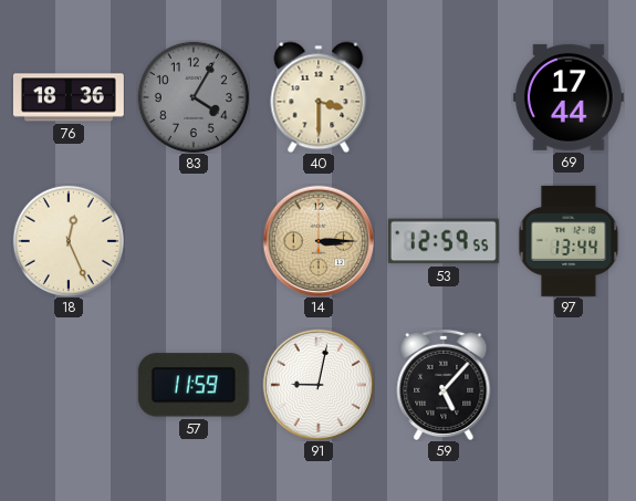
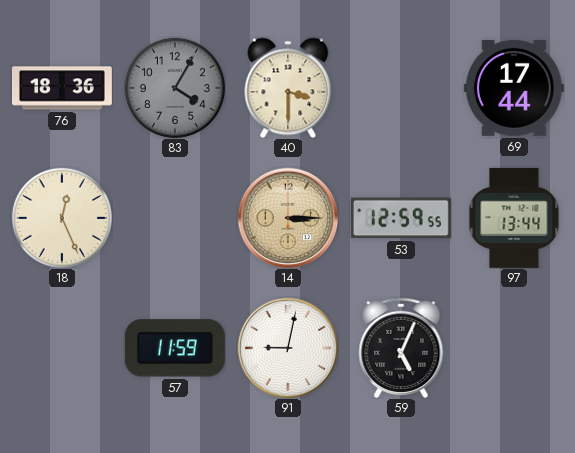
59: 5:07 -> 5:04 (401, 348)
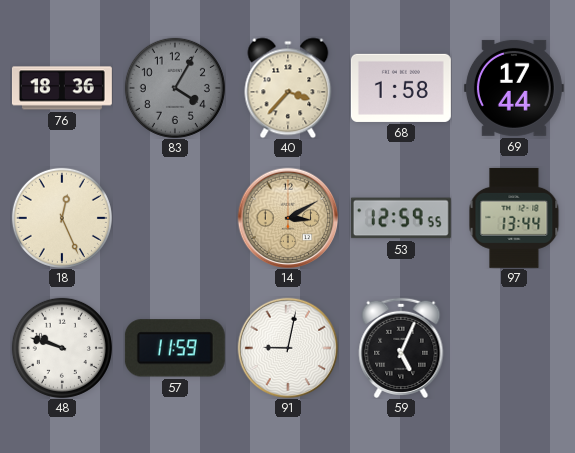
40: 3:30 -> 3:37 (288, 88)
68: none -> 1:58 (401, 88)
14: 3:15 -> 3:10 (288, 218)
48: none -> 9:48 (62, 348)
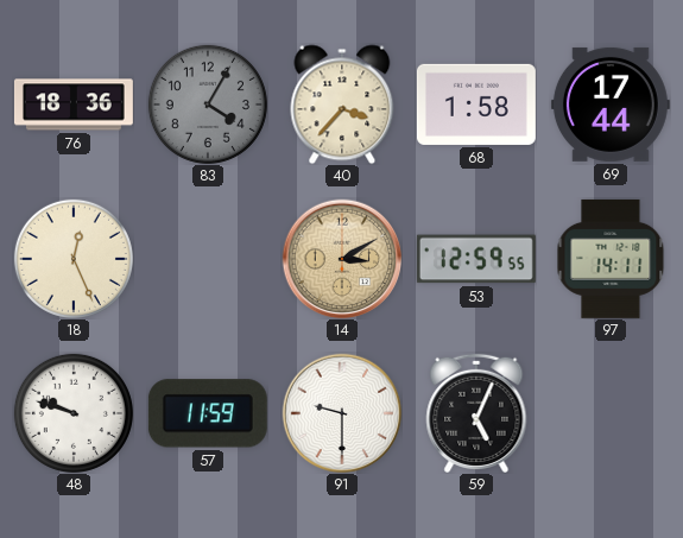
97: 13:44 -> 14:11 (611, 259)
91: 9:02 -> 9:30 (342, 413)
